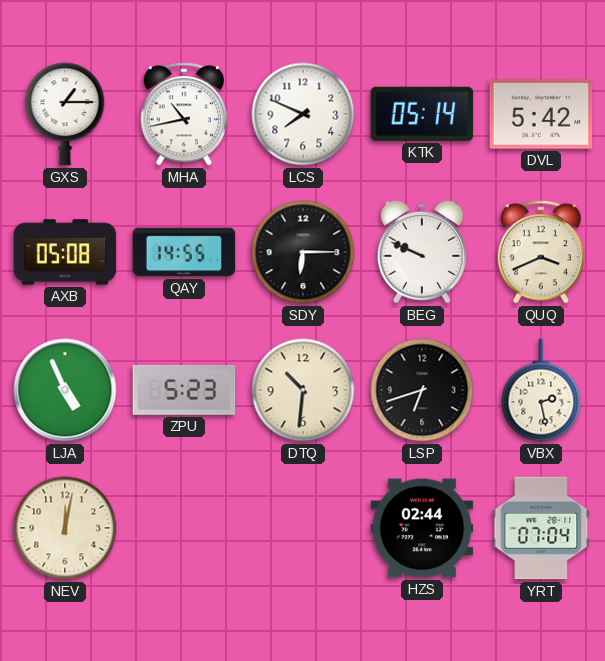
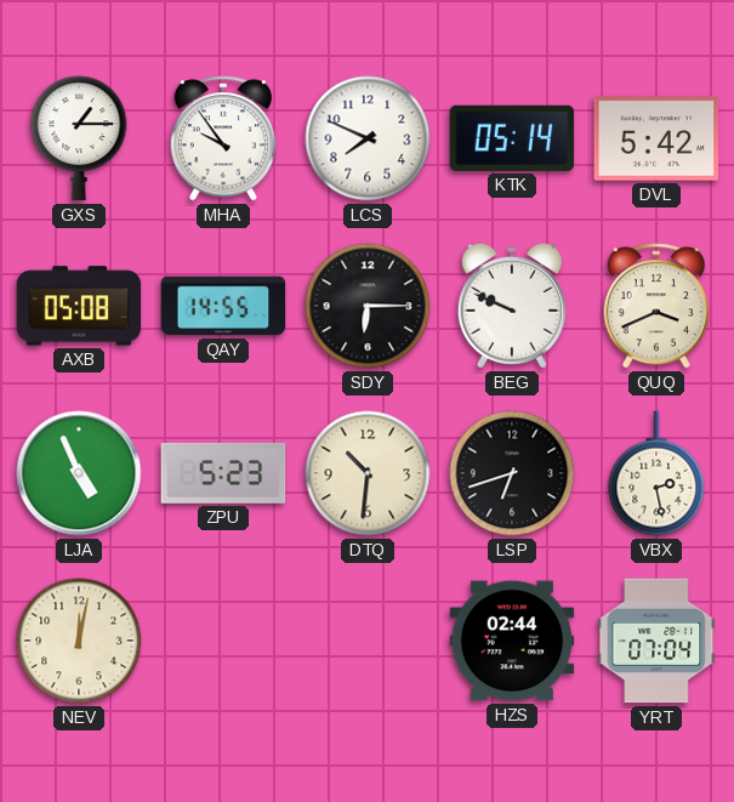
MHA: 10:43 -> 9:54 (223, 138)
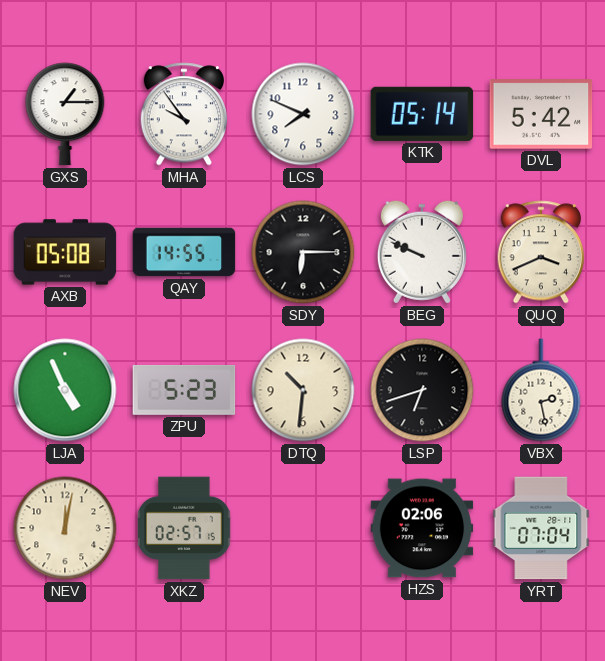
XKZ: none -> 02:57 (184, 528)
HZS: 02:44 -> 02:06 (422, 528)
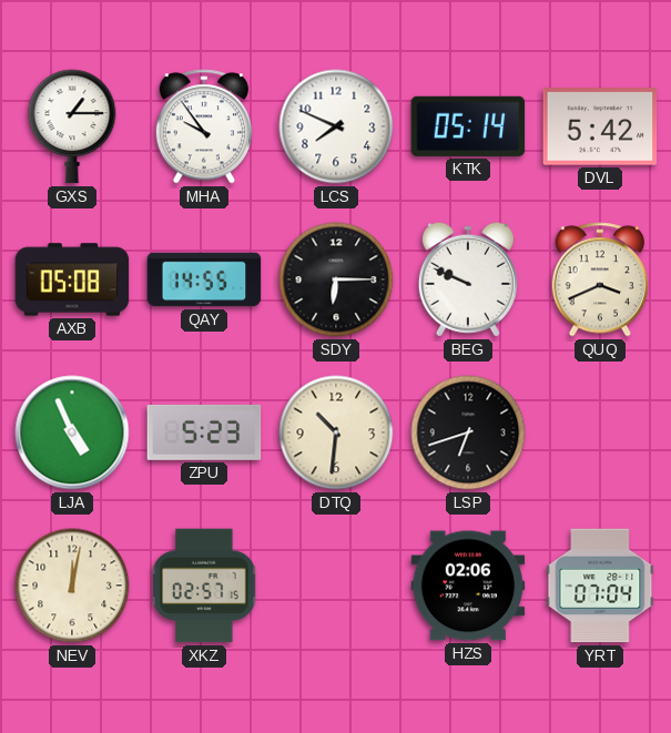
VBX: 2:28 -> none (541, 390)
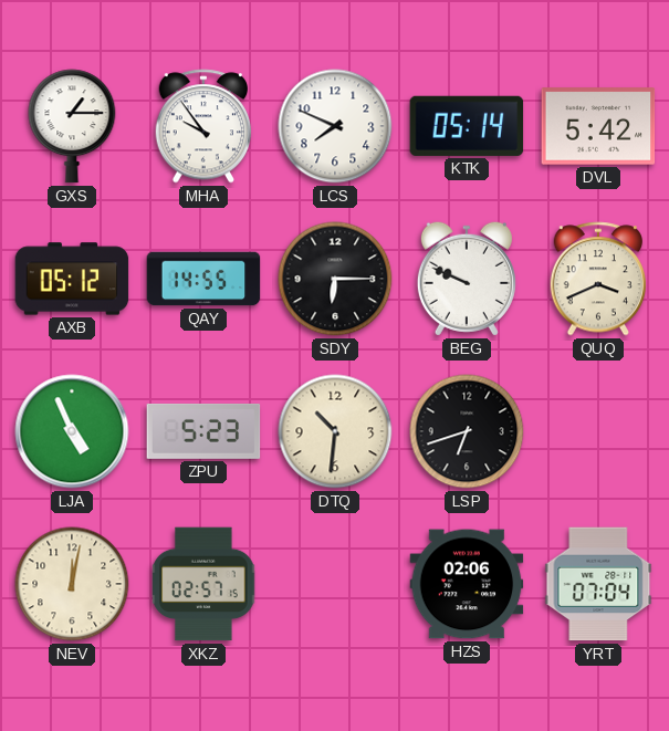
AXB: 05:08 -> 05:12 (72, 279)
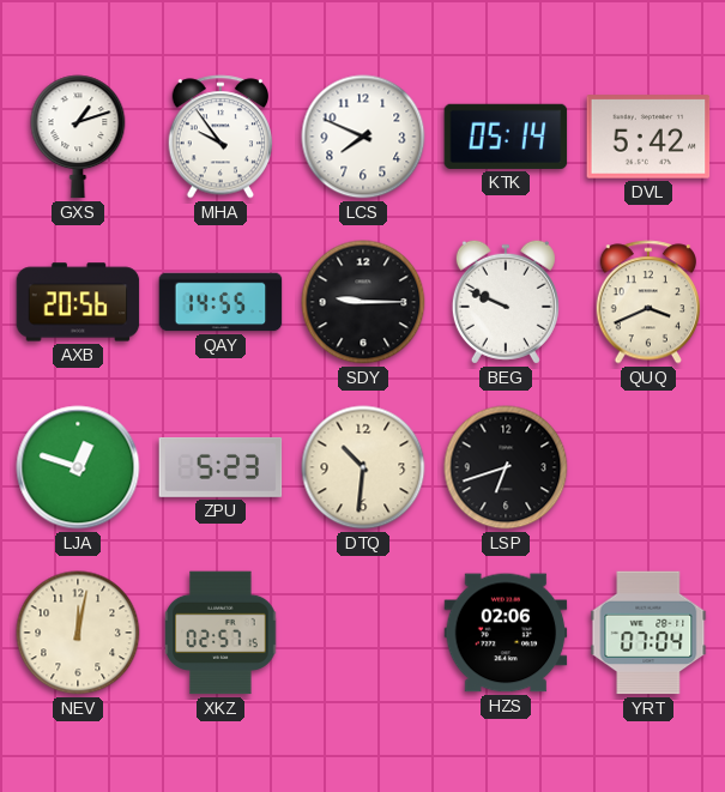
GXS: 1:15 -> 1:12 (78, 137)
AXB: 05:12 -> 20:56 (78, 302)
SDY: 6:15 -> 9:15 (363, 302)
LJA: 4:56 -> 12:48 (78, 467)
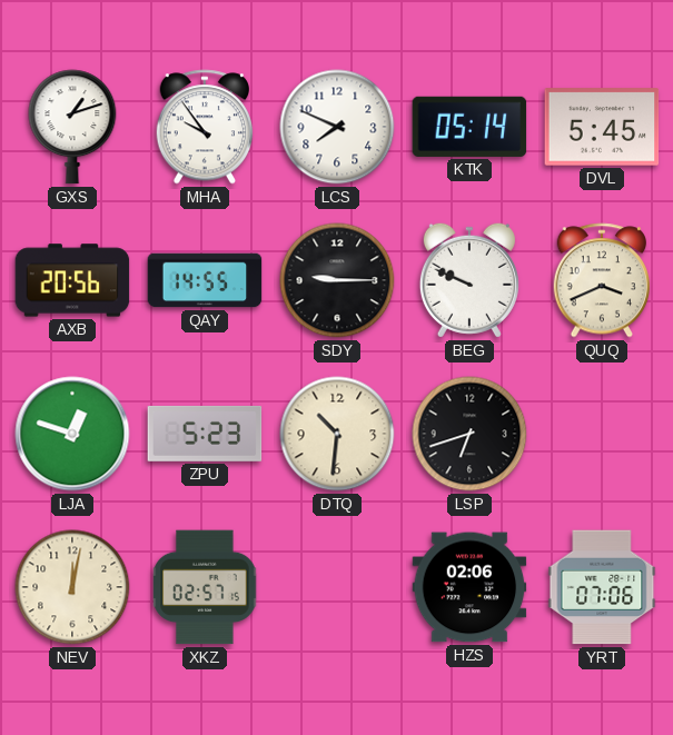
DVL: 5:42 -> 5:45 (602, 127)
YRT: 07:04 -> 07:06 (602, 587)
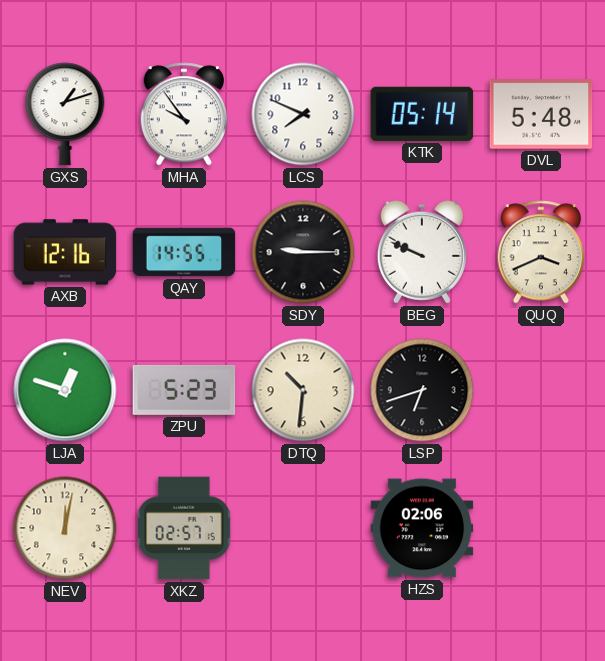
DVL: 5:45 -> 5:48 (541, 114)
AXB: 20:56 -> 12:16 (65, 252)
YRT: 07:06 -> none (602, 587)
